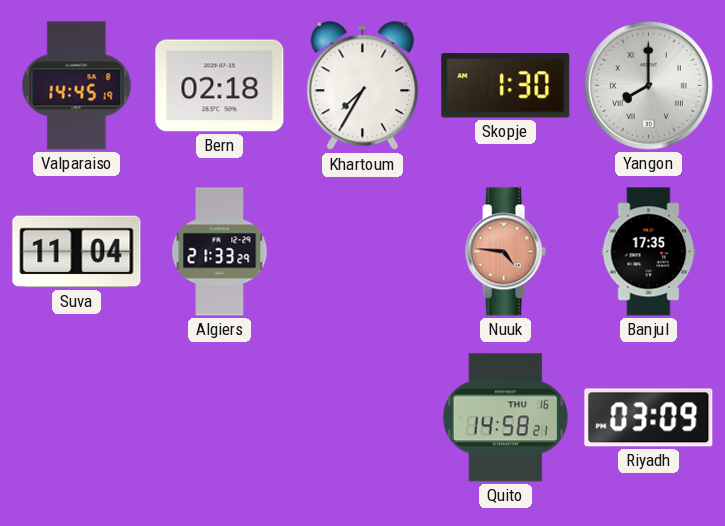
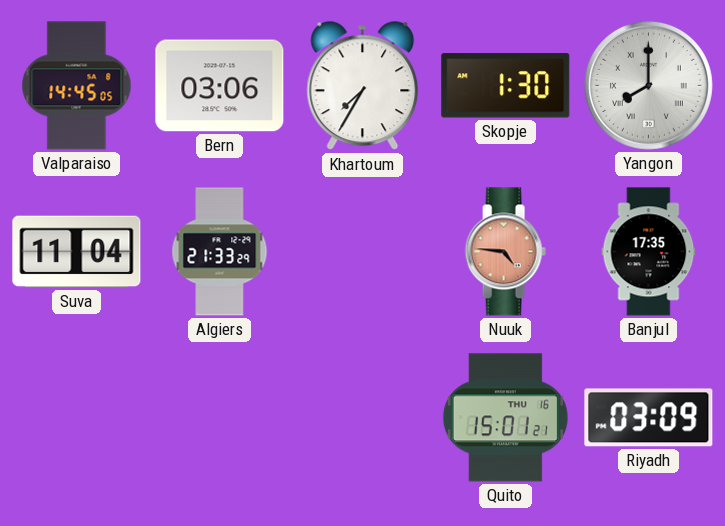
Valparaiso: 14:45:19 -> 14:45:05 (77, 86)
Bern: 02:18 -> 03:06 (220, 86)
Quito: 14:58 -> 15:01 (505, 418)
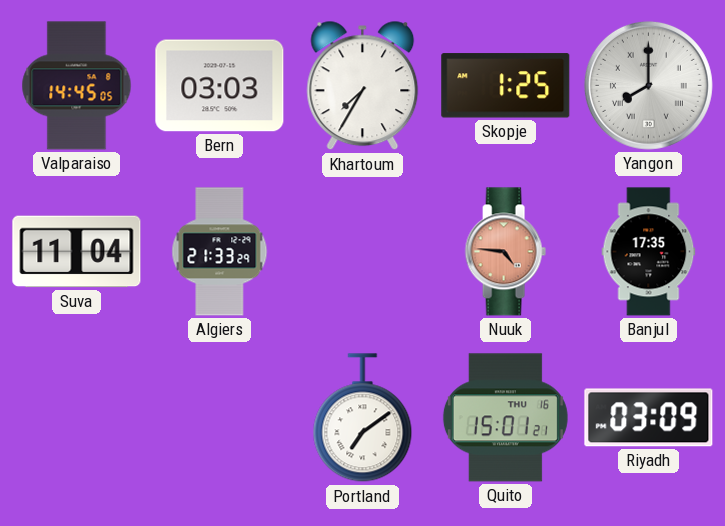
Bern: 03:06 -> 03:03 (220, 86)
Skopje: 1:30 -> 1:25 (506, 86)
Portland: none -> 7:09 (363, 418)
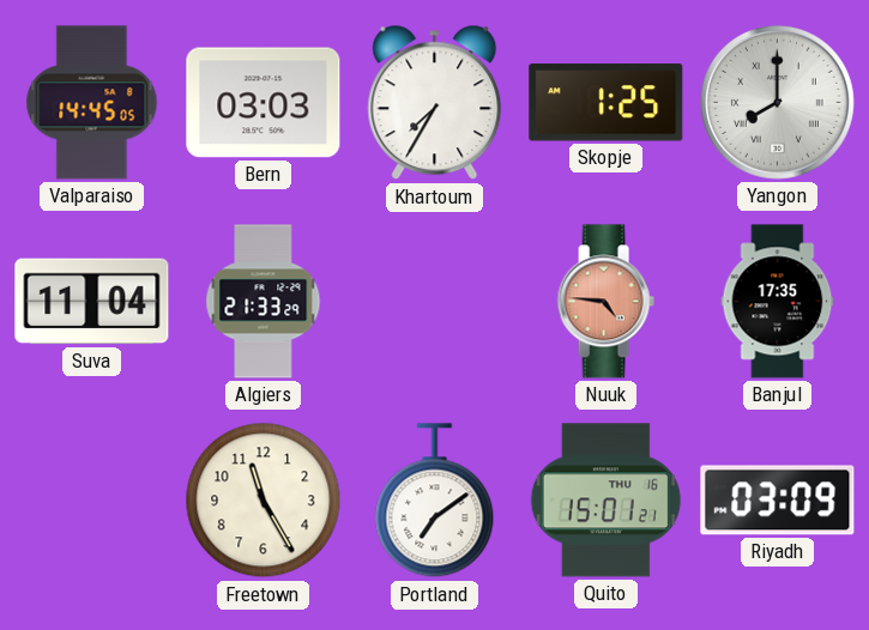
Freetown: none -> 11:25 (264, 501)
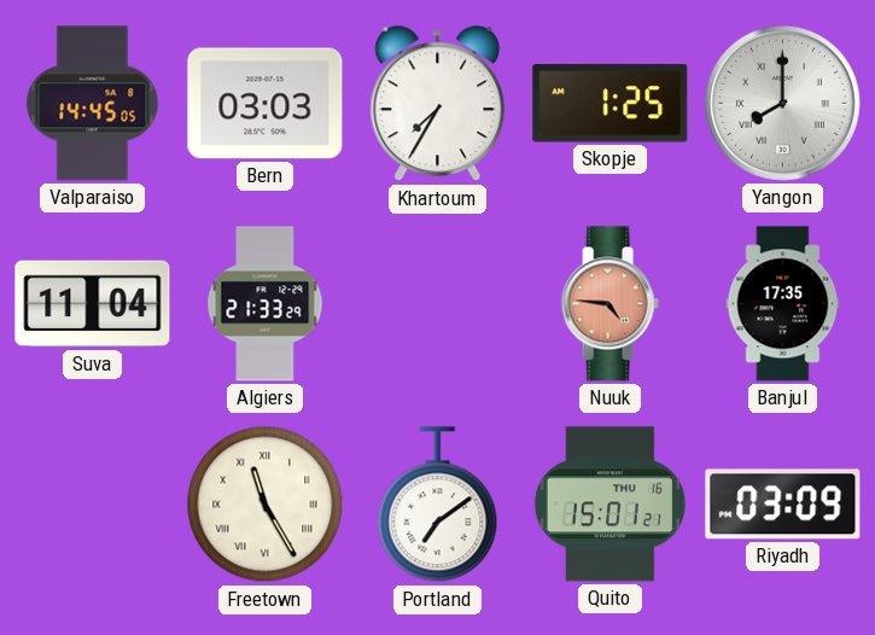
Freetown numerals: Arabic -> Roman (266, 505)
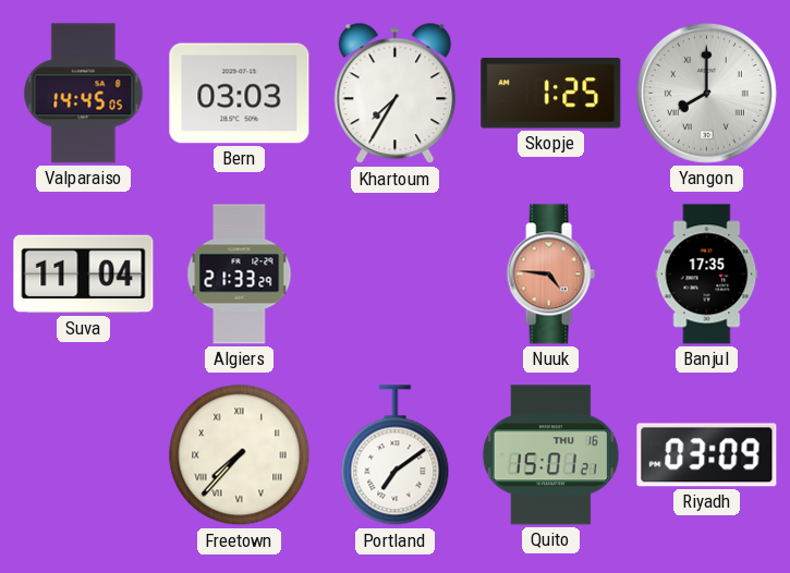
Freetown: 11:25 -> 7:37 (240, 455)
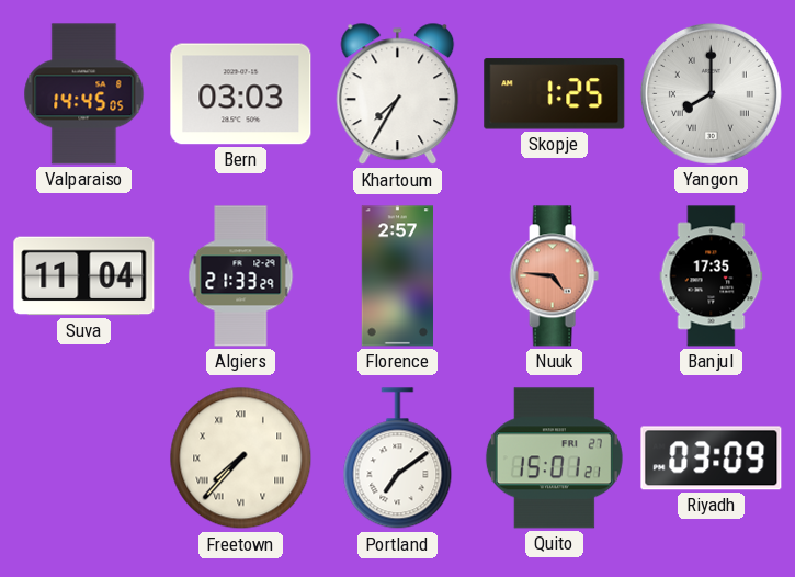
Florence: none -> 2:57 (397, 276)
Quito date: THU 16 -> FRI 27 (554, 459)
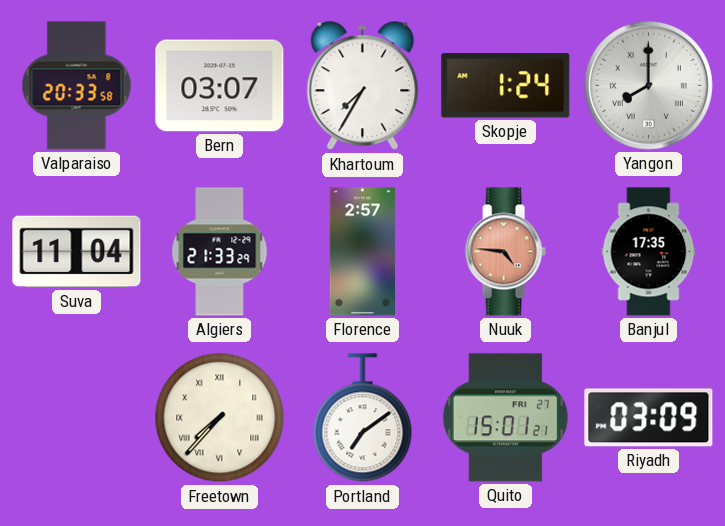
Valparaiso: 14:45 -> 20:33 (77, 86)
Bern: 03:03 -> 03:07 (220, 86)
Skopje: 1:25 -> 1:24 (506, 86)
